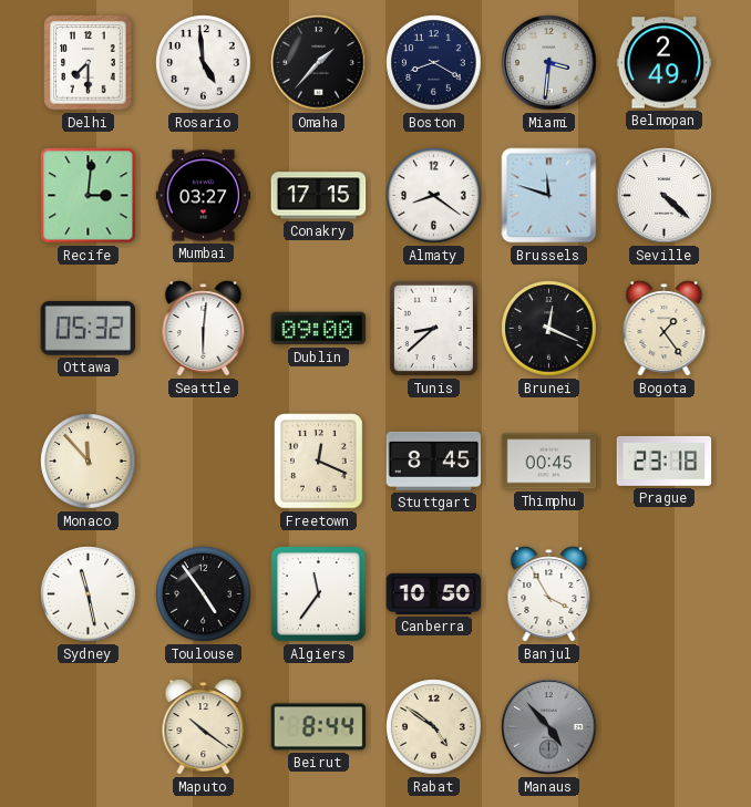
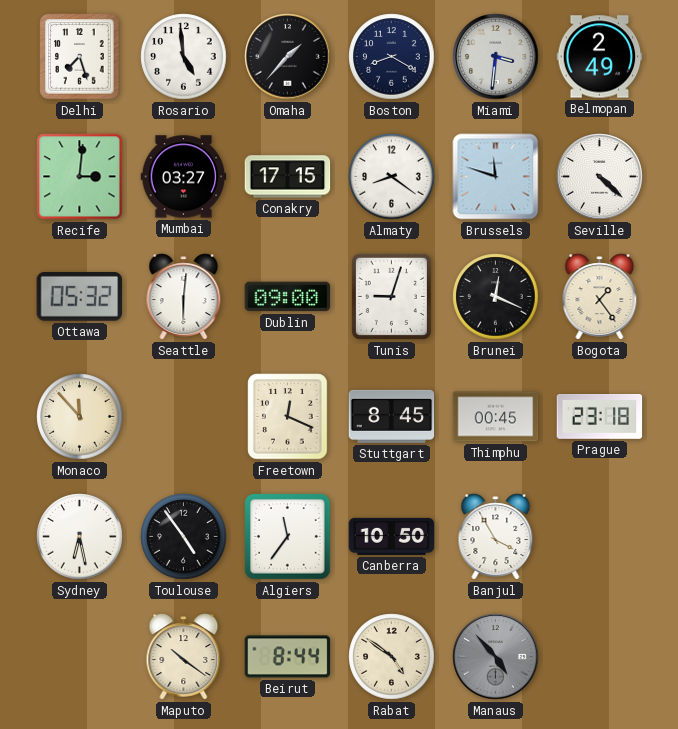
Delhi: 7:30 -> 7:27 (80, 57)
Tunis: 8:38 -> 9:03 (391, 296)
Sydney: 11:28 -> 6:28 (80, 537)
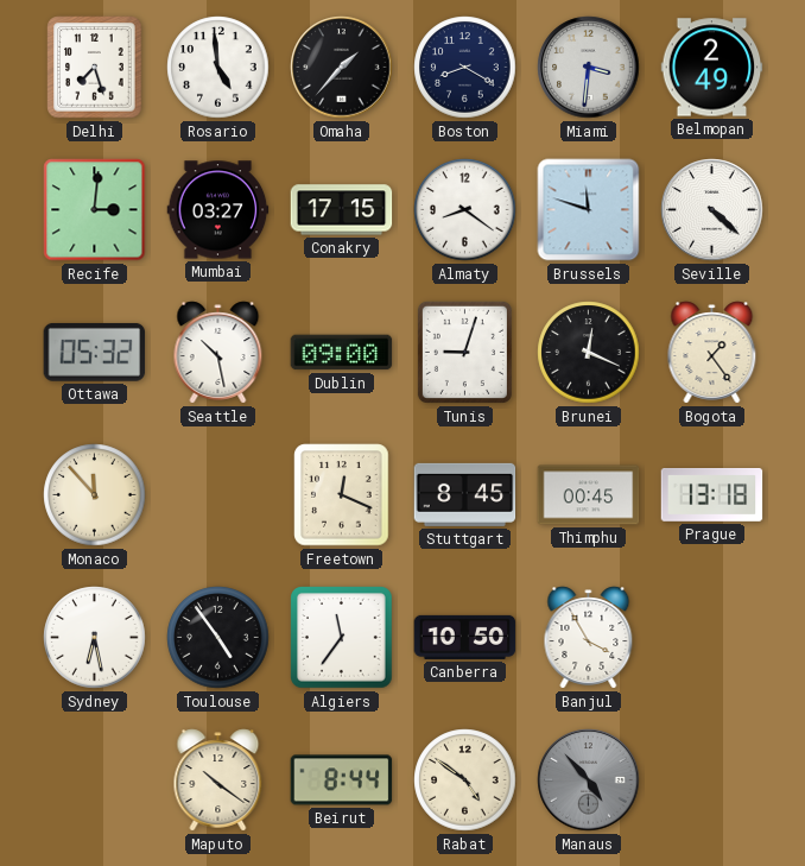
Seattle: 6:01 -> 10:28 (218, 353)
Prague: 23:18 -> 13:18 (712, 495)
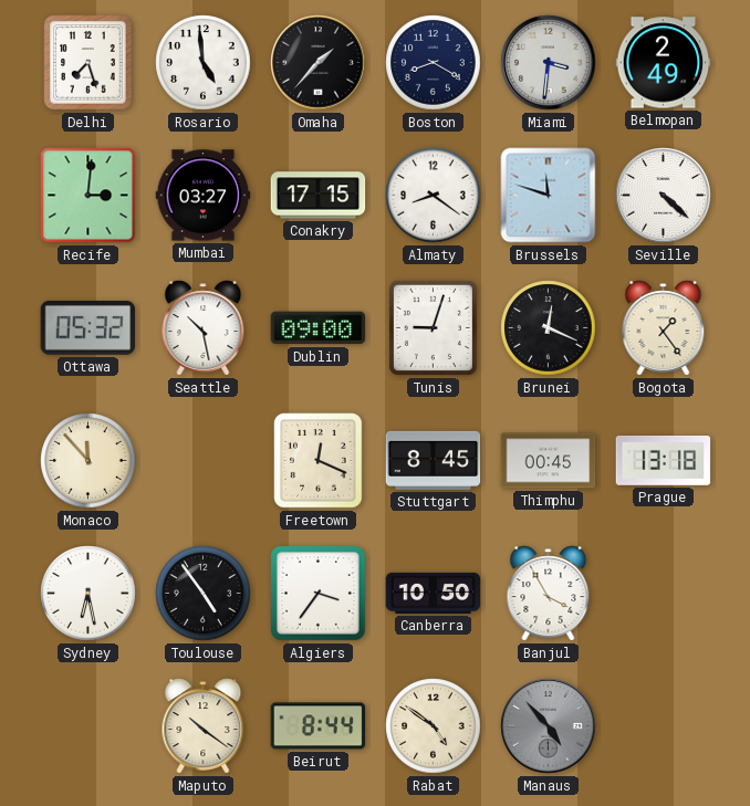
Algiers: 11:36 -> 3:36 (319, 594)
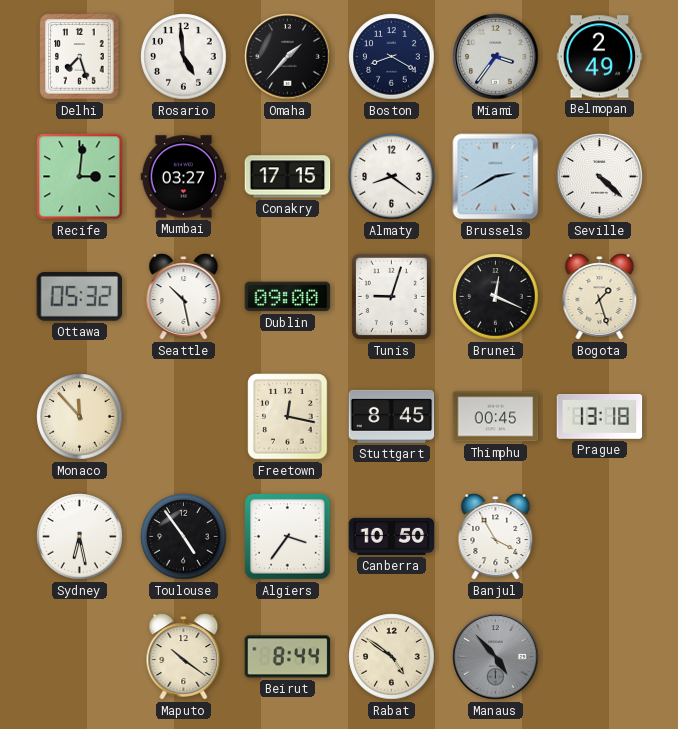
Miami: 3:31 -> 3:36 (496, 57)
Brussels: 11:48 -> 2:40 (496, 177)
Bogota: 1:24 -> 1:27 (600, 297)
Freetown: 12:19 -> 12:17 (288, 417)
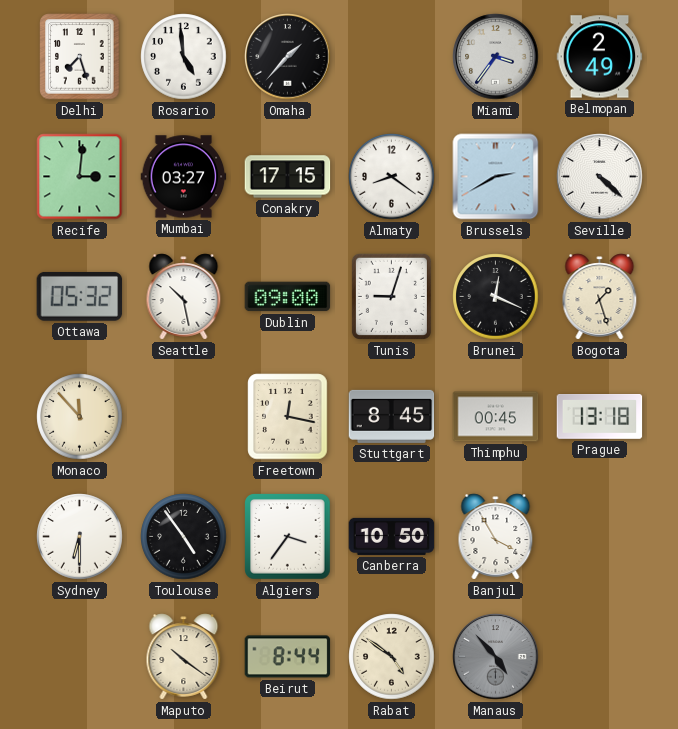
Boston: 8:20 -> none (392, 57)
Sydney: 6:28 -> 6:30 (80, 537)
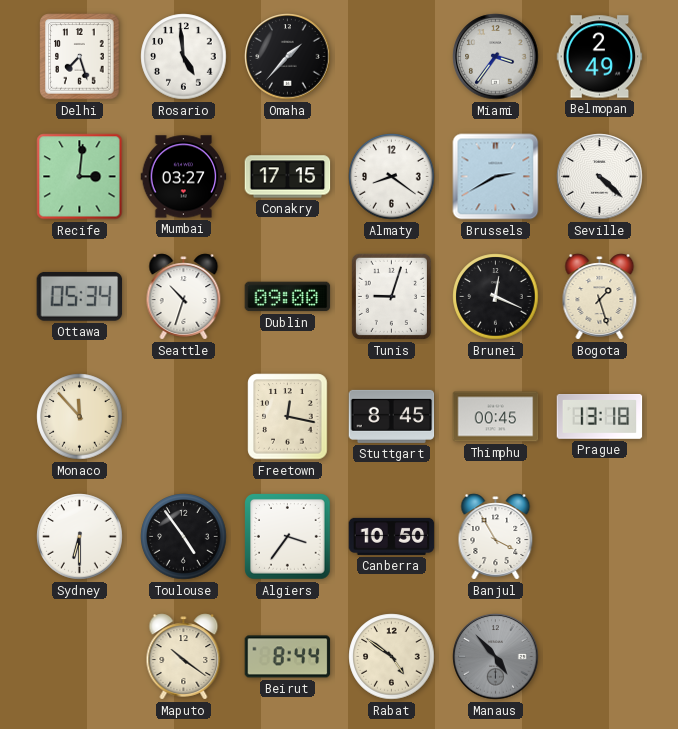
Ottawa: 05:32 -> 05:34 (80, 297)
Seattle: 10:28 -> 10:33 (184, 297)
